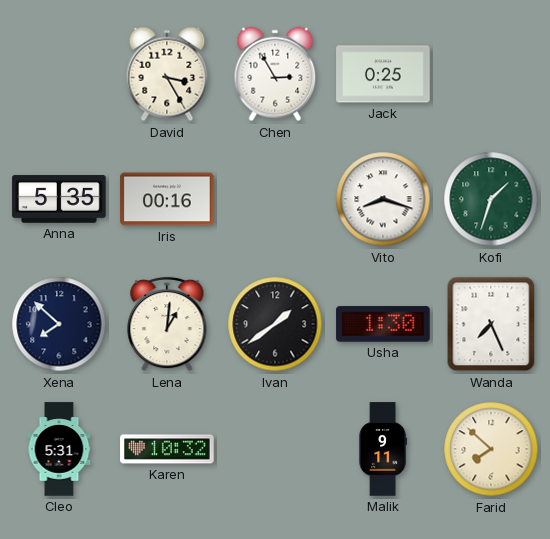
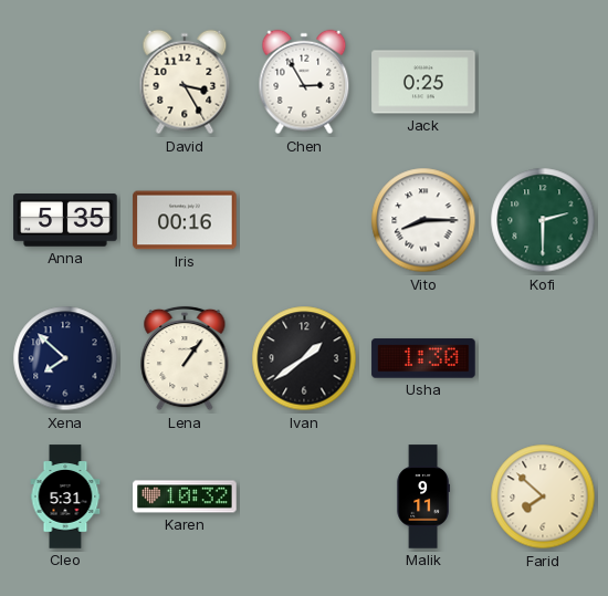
Vito: 8:18 -> 8:15 (423, 220)
Kofi: 1:33 -> 2:30 (543, 220)
Lena: 1:01 -> 1:06 (185, 358)
Wanda: 7:26 -> none (491, 324)
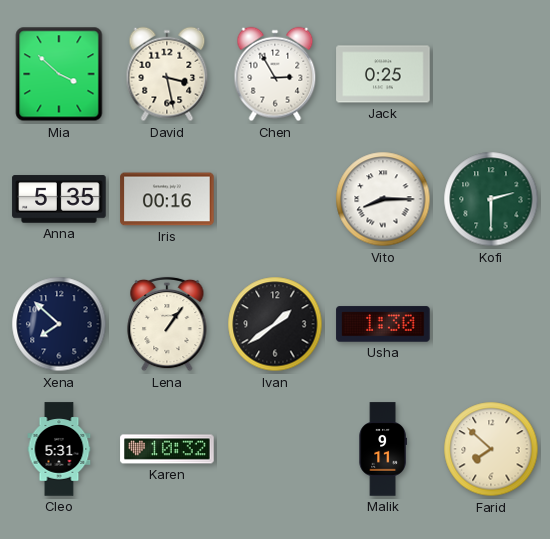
Mia: none -> 3:52 (59, 74)
David: 3:25 -> 3:28 (167, 74)
